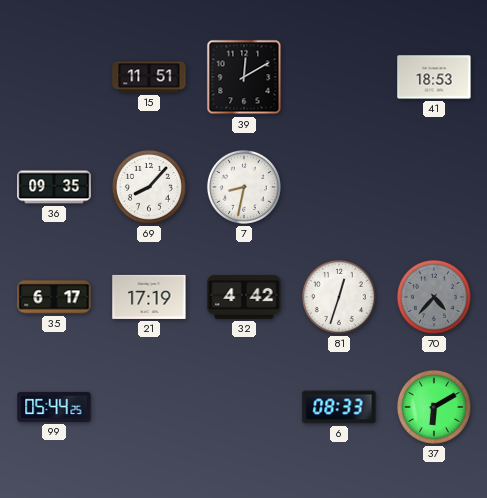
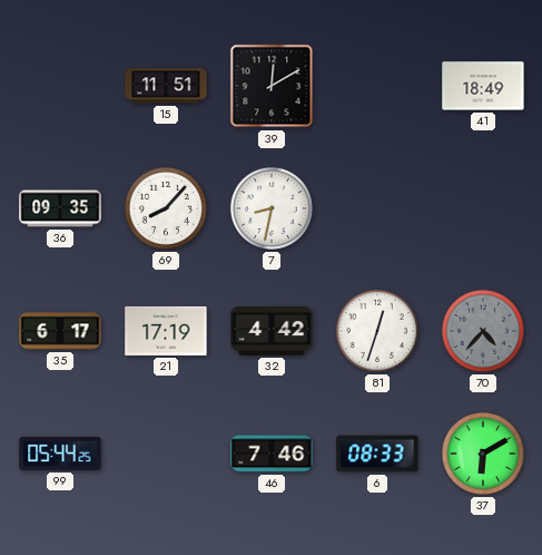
41: 18:53 -> 18:49 (483, 86)
46: none -> 7:46 (272, 454)
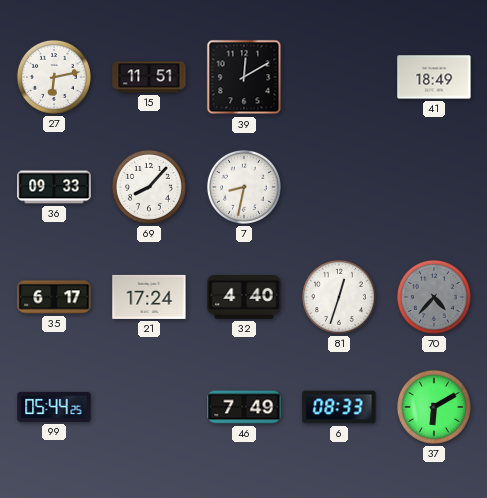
27: none -> 6:13 (54, 77)
36: 09:35 -> 09:33 (54, 187)
21: 17:19 -> 17:24 (149, 297)
32: 4:42 -> 4:40 (244, 298)
46: 7:46 -> 7:49 (244, 407)
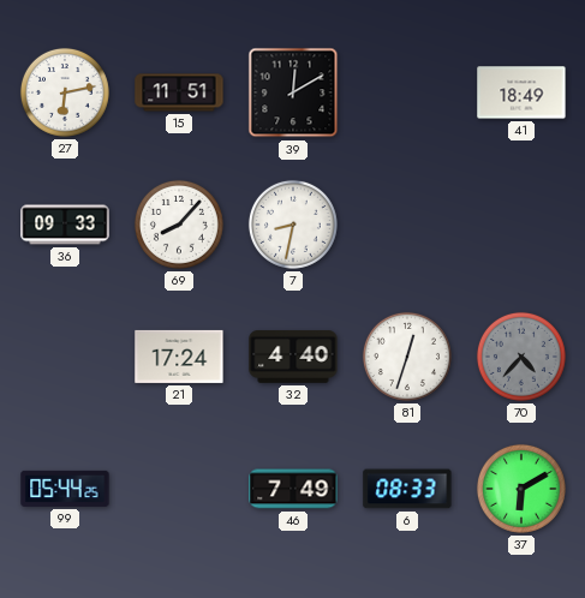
35: 6:17 -> none (54, 297)
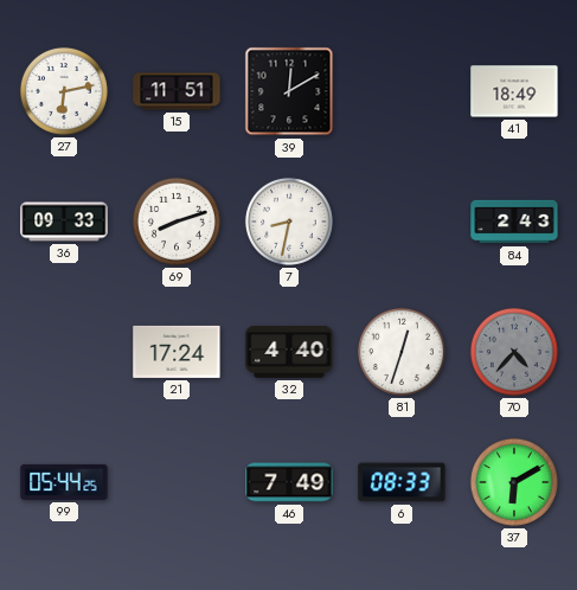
69: 8:07 -> 8:12 (177, 222)
84: none -> 2:43 (514, 222)
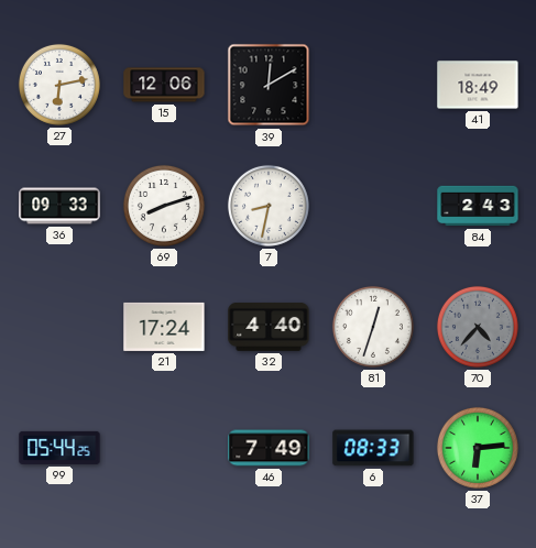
15: 11:51 -> 12:06 (164, 85)
37: 6:10 -> 6:14 (478, 448)
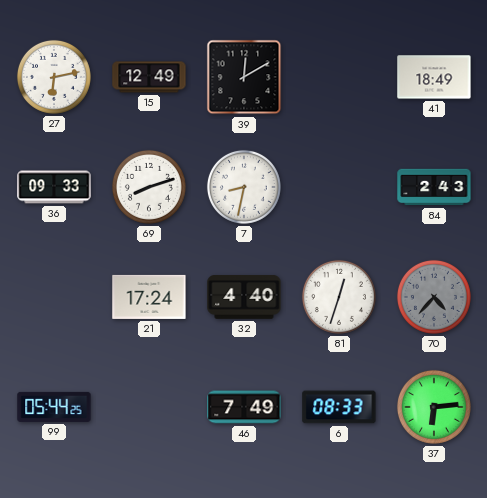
15: 12:06 -> 12:49 (149, 77)
